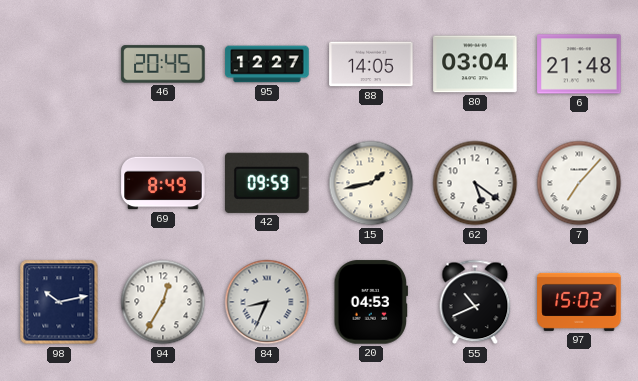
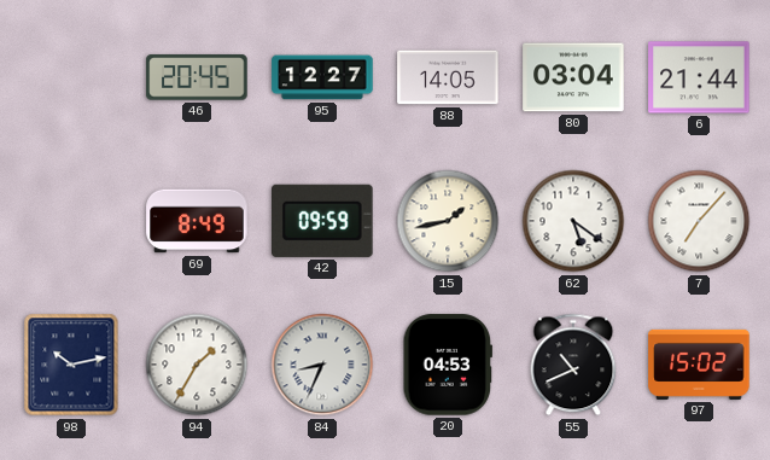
6: 21:48 -> 21:44 (699, 77)
94: 12:35 -> 1:35 (197, 365)
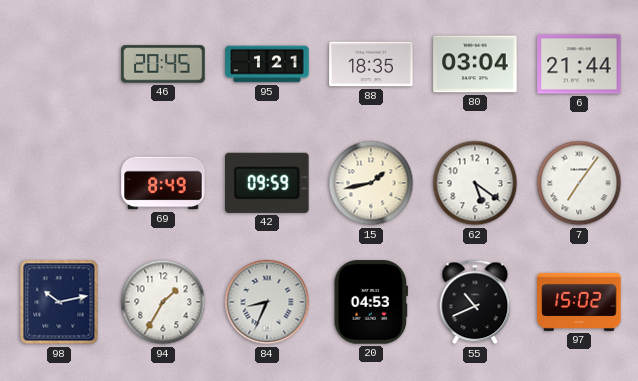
95: 12:27 -> 1:21 (267, 64)
88: 14:05 -> 18:35 (371, 64)
7: 7:07 -> 7:06 (579, 183)
